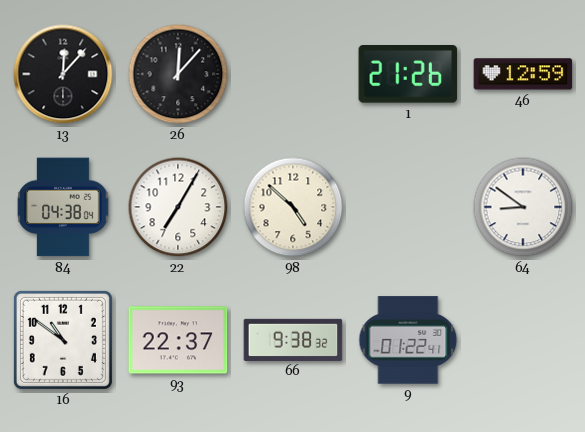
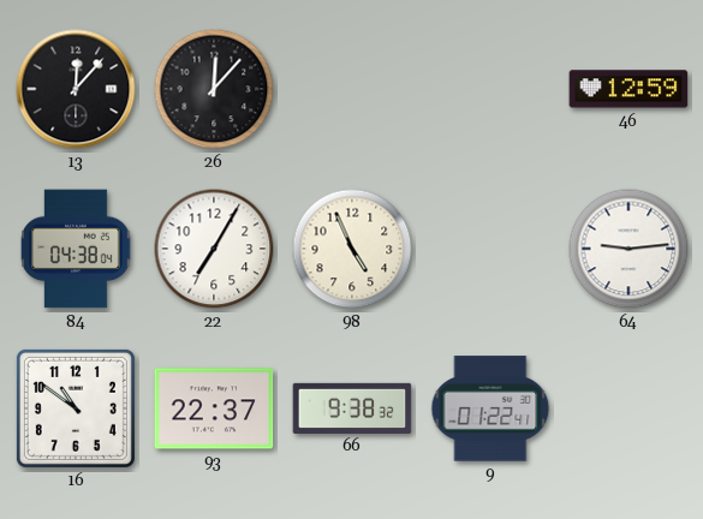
1: 21:26 -> none (408, 75)
98: 4:52 -> 4:56 (352, 249)
64: 8:51 -> 9:14 (628, 249)
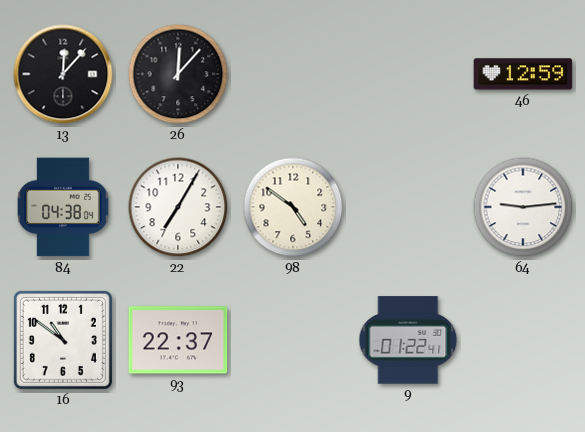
98: 4:56 -> 4:51 (293, 207)
66: 9:38 -> none (352, 407)
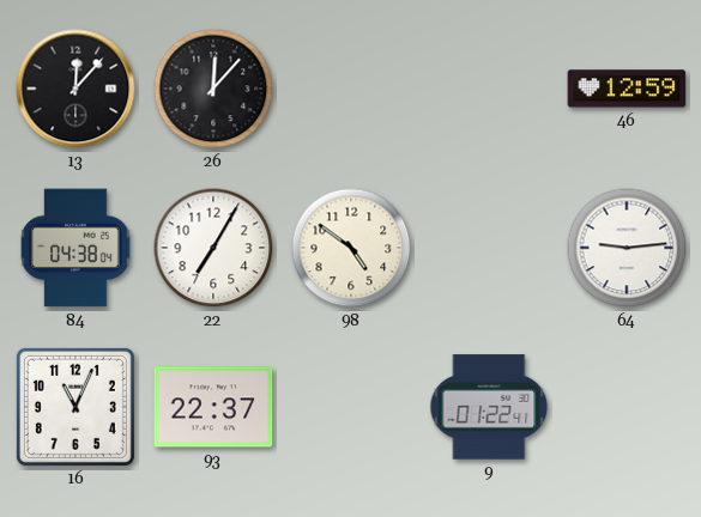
16: 10:51 -> 11:04 (75, 407)
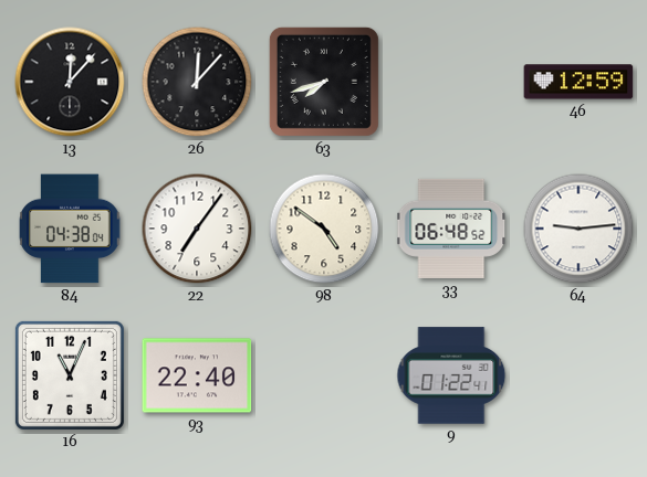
63: none -> 7:42 (324, 82)
22: 7:05 -> 7:06 (197, 229)
33: none -> 06:48 (452, 229)
93: 22:37 -> 22:40 (197, 375)
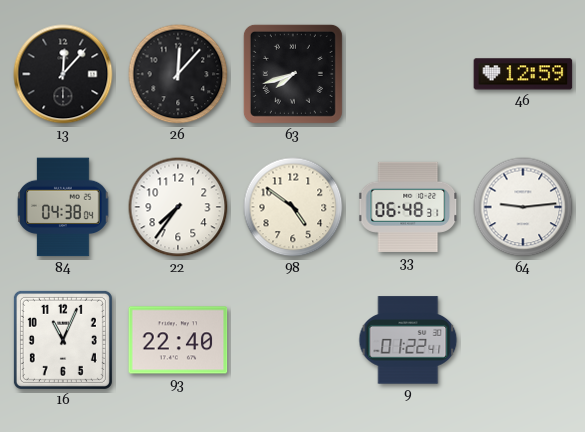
22: 7:06 -> 7:36 (178, 207)
33: 06:48:52 -> 06:48:31 (409, 207)
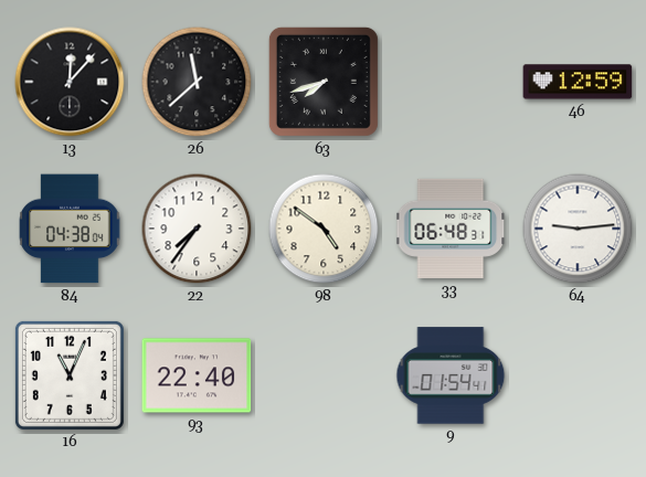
26: 12:07 -> 11:38 (197, 82)
9: 01:22 -> 01:54 (451, 375)
